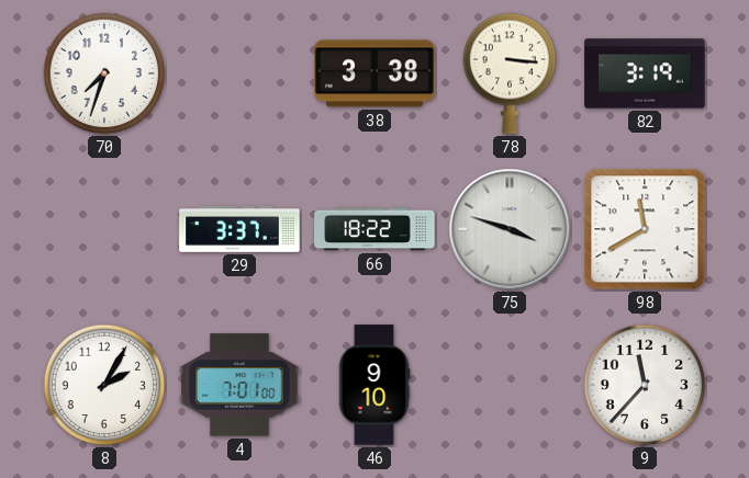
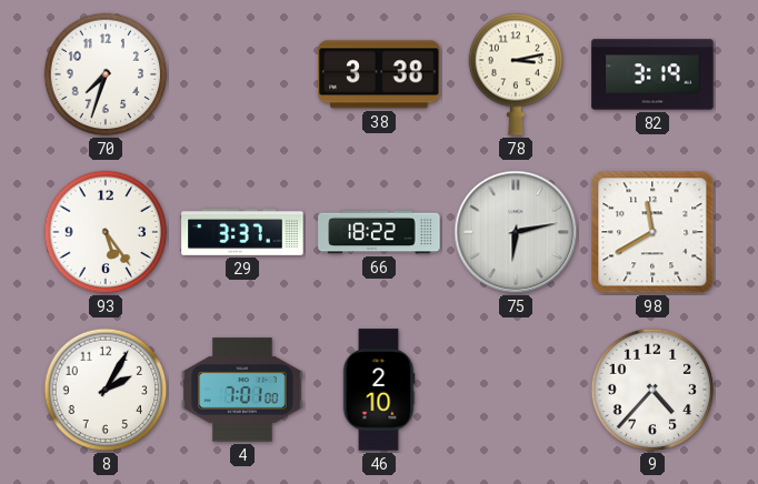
78: 3:16 -> 3:13 (516, 74)
93: none -> 5:24 (106, 232)
75: 3:48 -> 6:13 (516, 232)
46: 9:10 -> 2:10 (379, 390)
9: 11:37 -> 4:37 (652, 390)
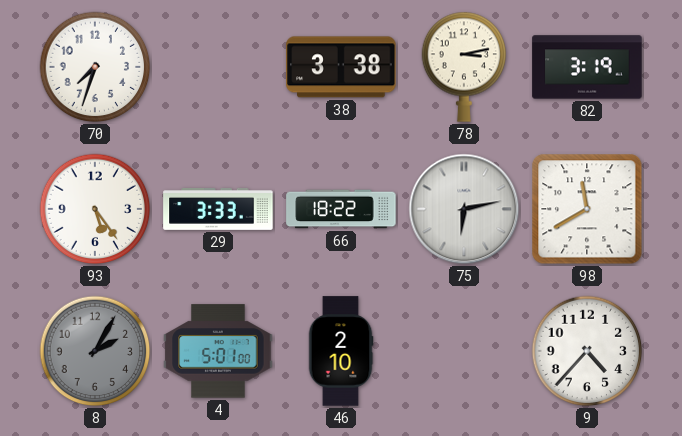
29: 3:37 -> 3:33 (218, 209)
8 dial: white -> grey (95, 351)
4: 7:01 -> 5:01 (218, 351)
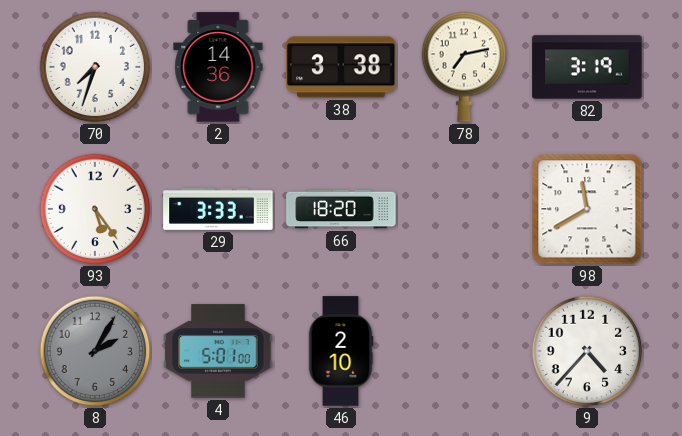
2: none -> 14:36 (218, 67)
78: 3:13 -> 7:13 (464, 67)
66: 18:22 -> 18:20 (341, 209)
75: 6:13 -> none (464, 209)
